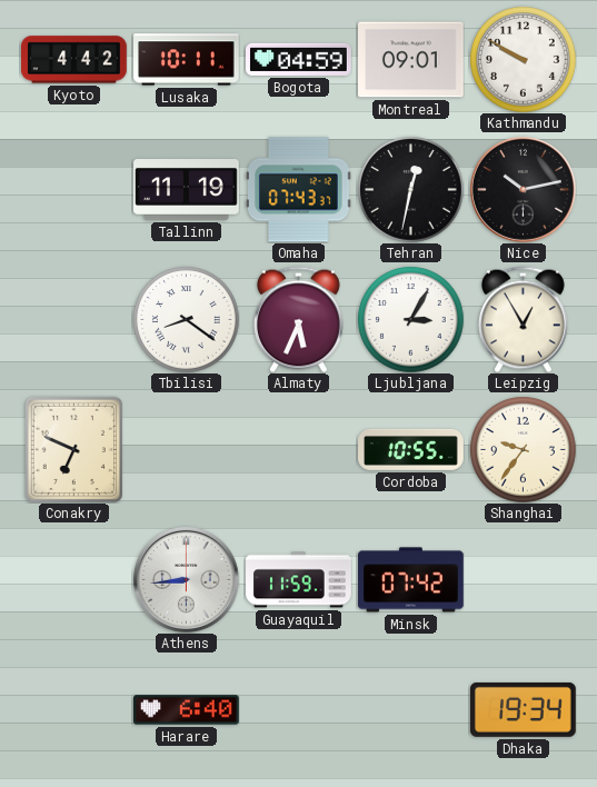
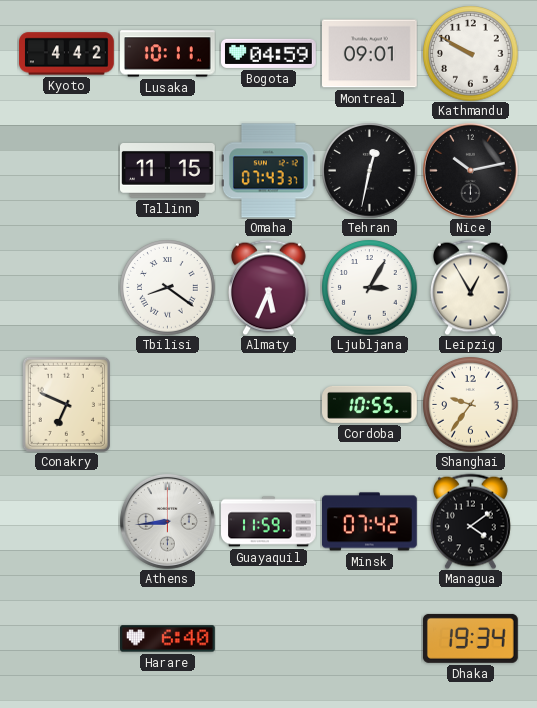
Tallinn: 11:19 -> 11:15 (168, 171)
Managua: none -> 4:09 (470, 521)
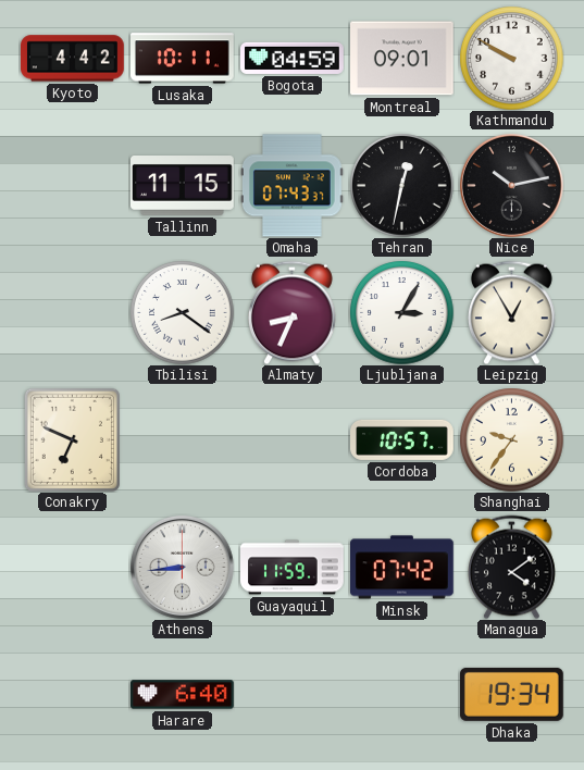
Almaty: 5:34 -> 8:34 (291, 312)
Cordoba: 10:55 -> 10:57 (402, 439)
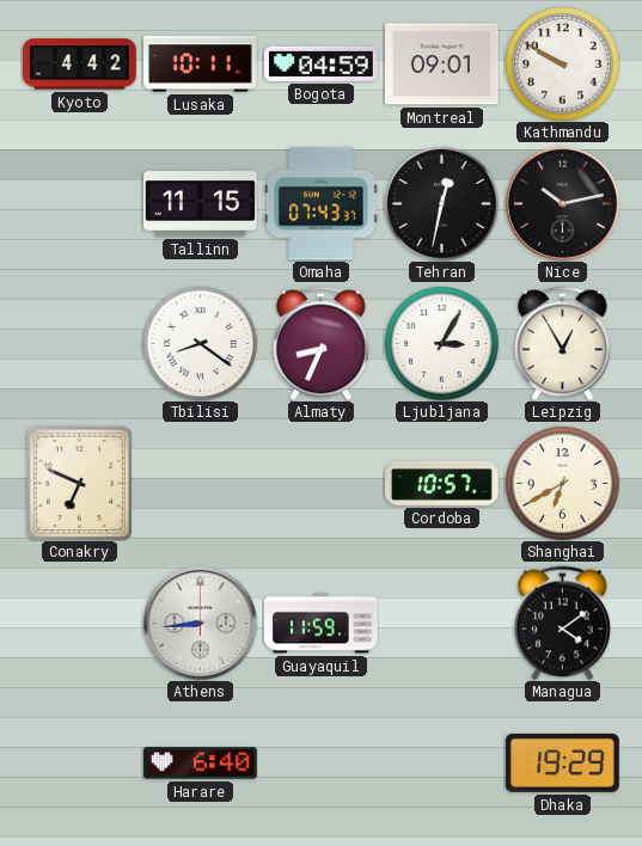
Shanghai: 9:36 -> 6:40 (562, 483)
Minsk: 07:42 -> none (402, 568)
Dhaka: 19:34 -> 19:29 (562, 762)
